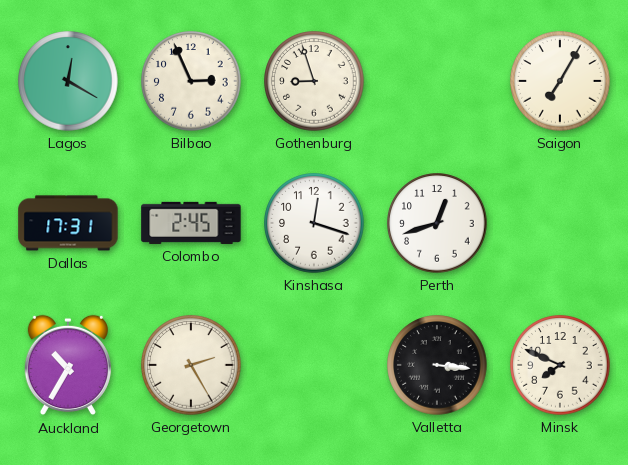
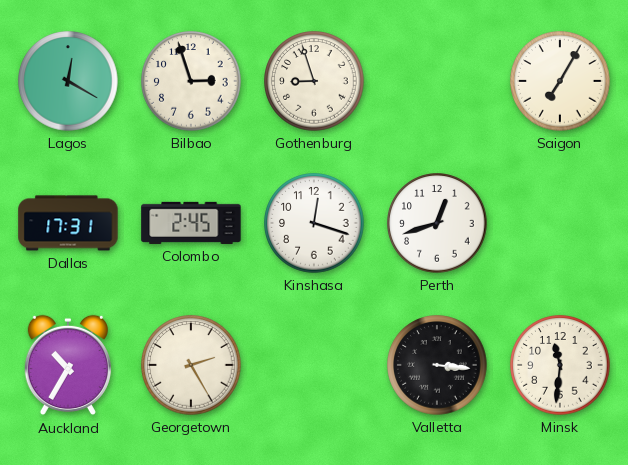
Bilbao: 2:56 -> 2:57 (191, 81)
Minsk: 7:49 -> 11:31 (560, 365)
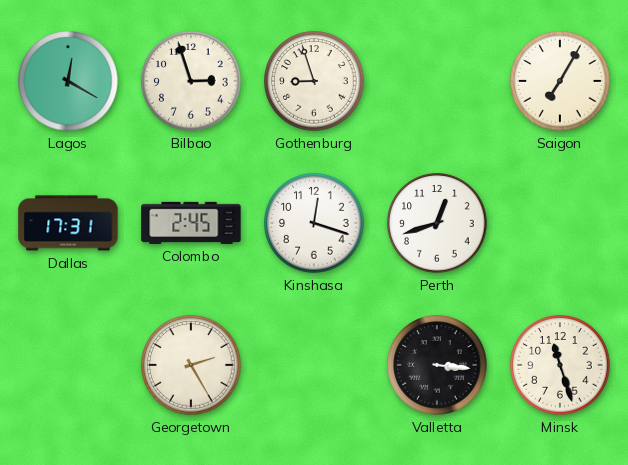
Auckland: 10:35 -> none (68, 365)
Minsk: 11:31 -> 11:27 (560, 365)
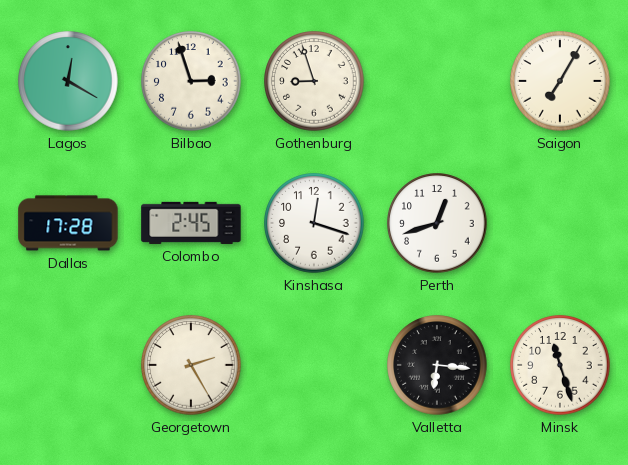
Dallas: 17:31 -> 17:28 (68, 223)
Valletta: 3:16 -> 6:16 (437, 365)
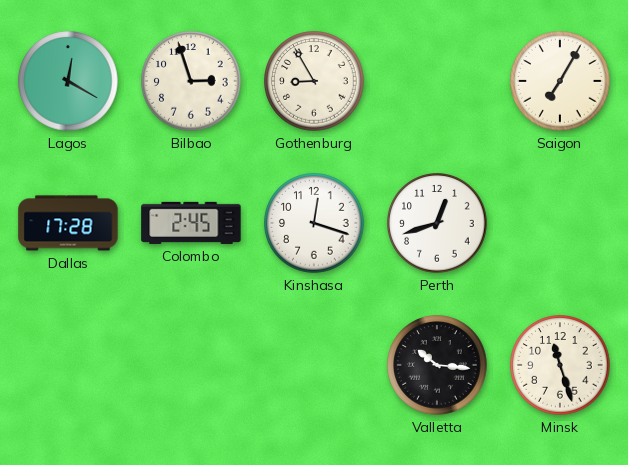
Gothenburg: 8:57 -> 8:55 (314, 81)
Georgetown: 2:25 -> none (191, 365)
Valletta: 6:16 -> 10:16 (437, 365)
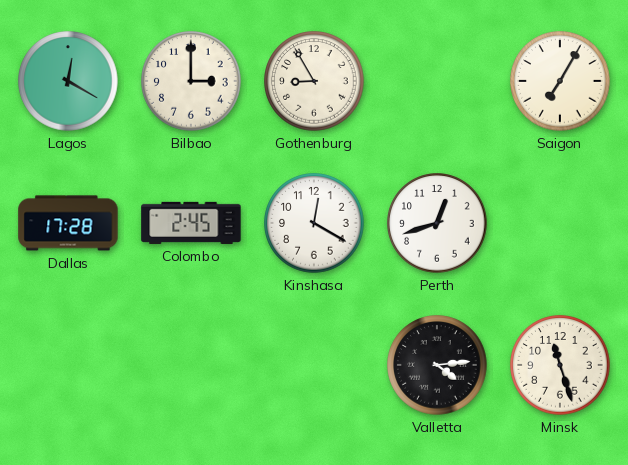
Bilbao: 2:57 -> 3:00 (191, 81)
Kinshasa: 12:18 -> 12:20 (314, 223)
Valletta: 10:16 -> 4:14 (437, 365)
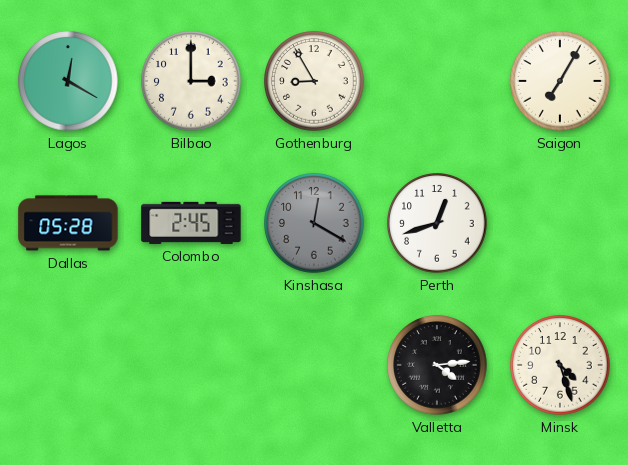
Dallas: 17:28 -> 05:28 (68, 223)
Kinshasa dial: white -> grey (314, 223)
Minsk: 11:27 -> 4:27 (560, 365)
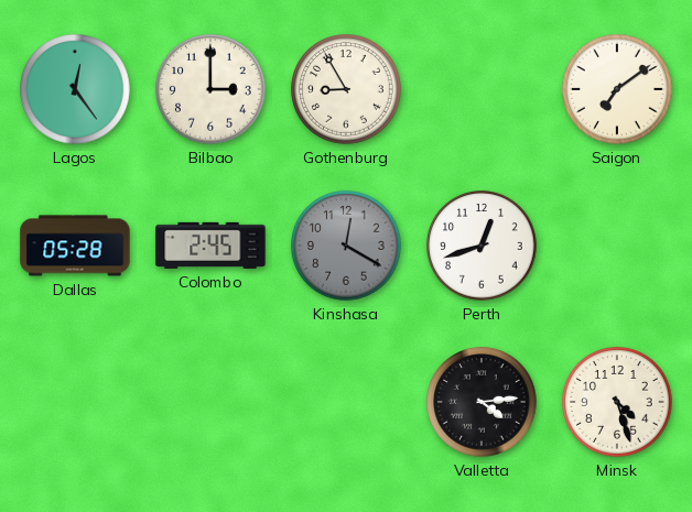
Lagos: 12:20 -> 12:24 (75, 89)
Saigon: 7:05 -> 7:09 (617, 89)
